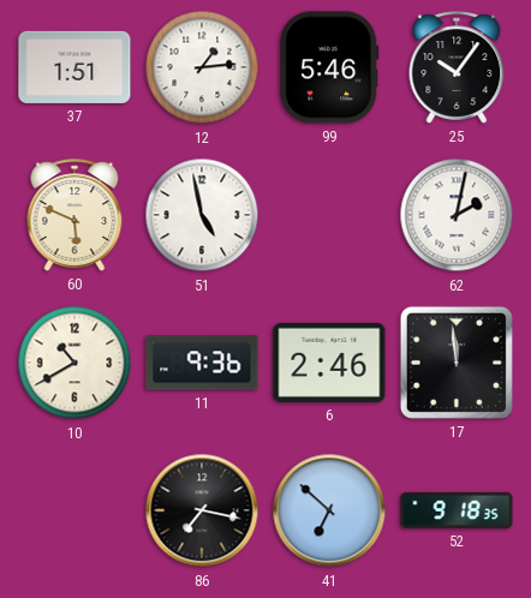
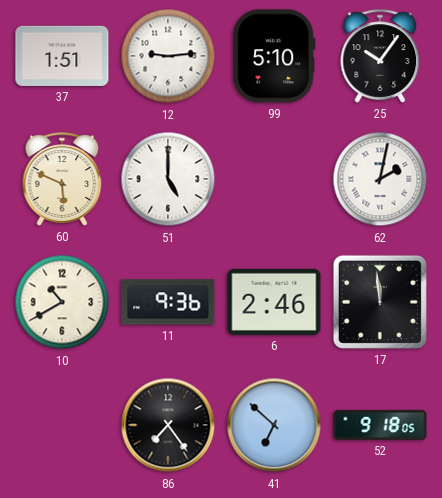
12: 1:14 -> 9:14 (168, 56)
99: 5:46 -> 5:10 (274, 56)
51: 4:58 -> 5:00 (168, 179)
86: 7:17 -> 7:24 (168, 425)
52: 9:18:35 -> 9:18:05 (380, 425)
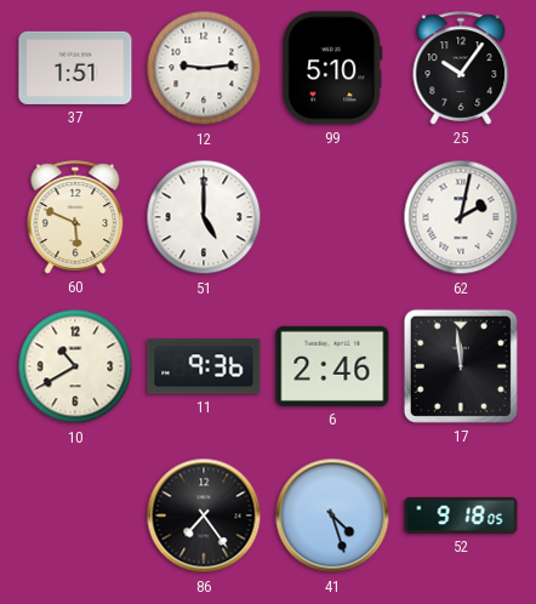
41: 6:52 -> 4:27 (332, 515)
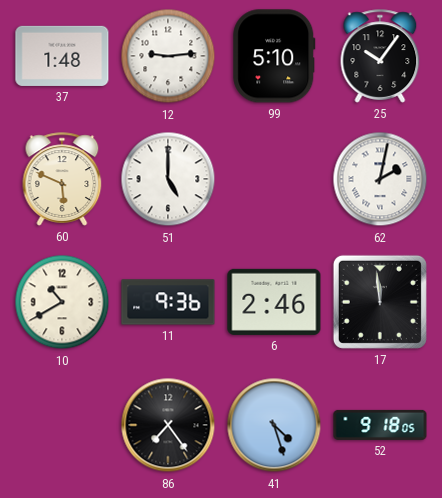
37: 1:51 -> 1:48 (62, 56)
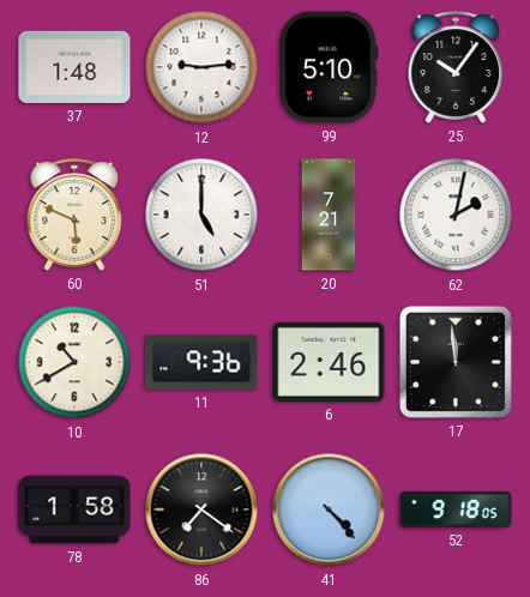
20: none -> 7:21 (329, 215)
78: none -> 1:58 (74, 509)
86: 7:24 -> 7:21 (201, 509)
41: 4:27 -> 4:23 (329, 509)
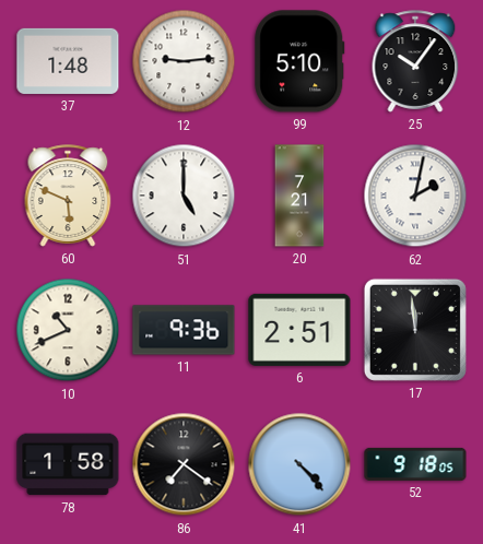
10: 10:40 -> 10:41 (68, 330)
6: 2:46 -> 2:51 (299, 330)
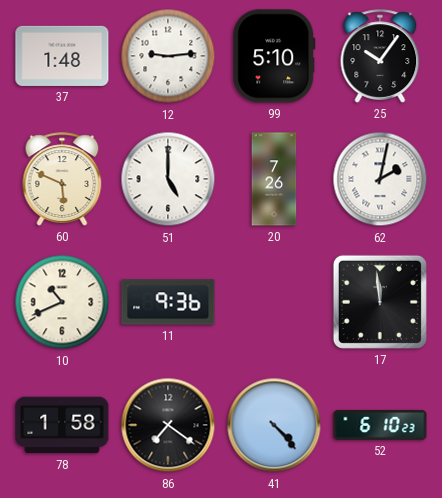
20: 7:21 -> 7:26 (274, 179)
6: 2:51 -> none (299, 330)
52: 9:18 -> 6:10 (380, 425)
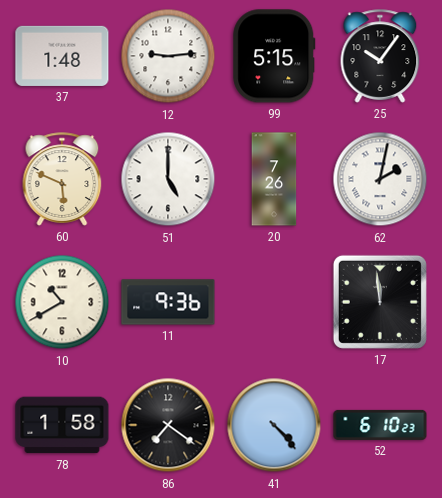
99: 5:10 -> 5:15 (274, 56)
10: 10:41 -> 10:40 (62, 302)
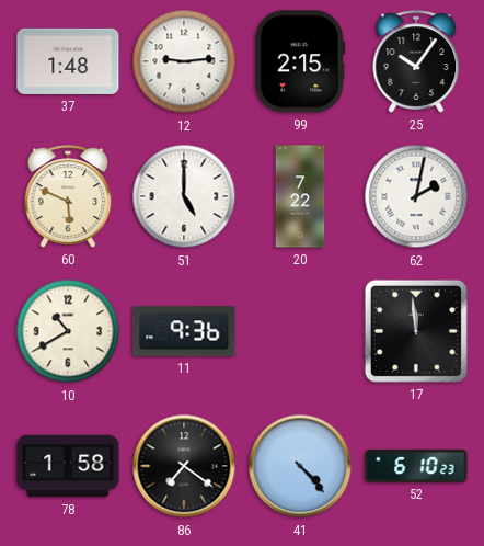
99: 5:15 -> 2:15 (300, 61)
20: 7:26 -> 7:22 (300, 196)
